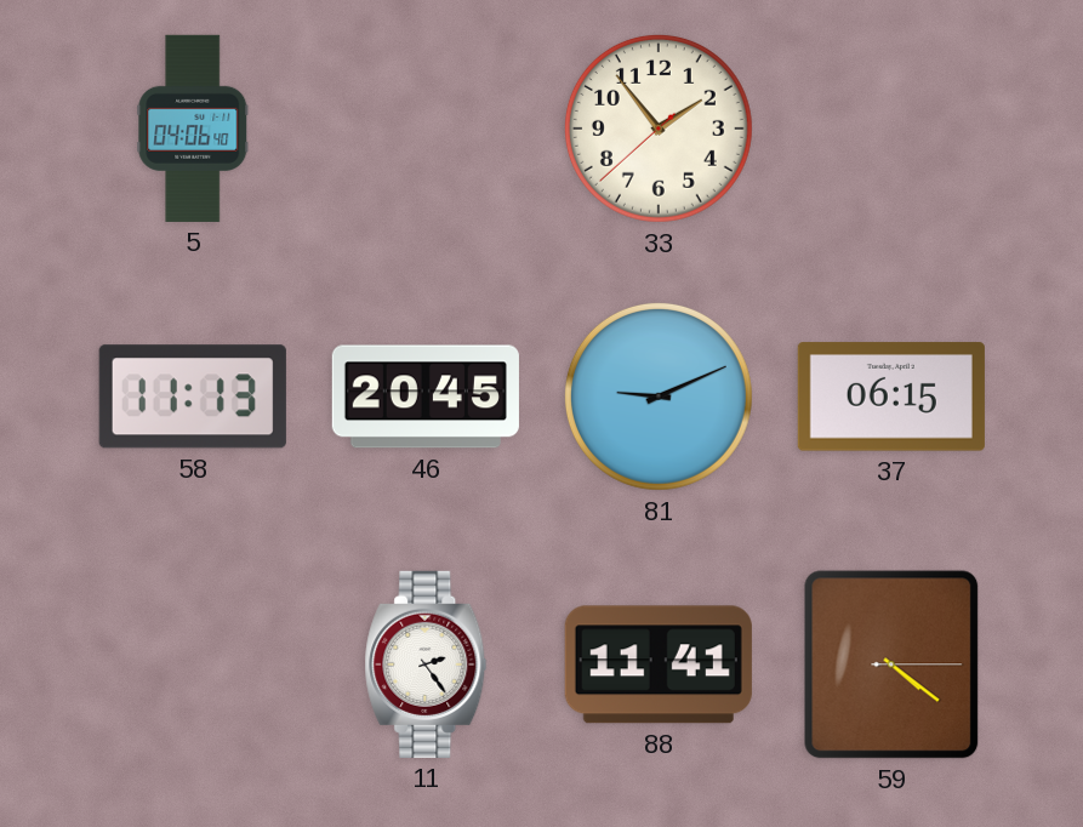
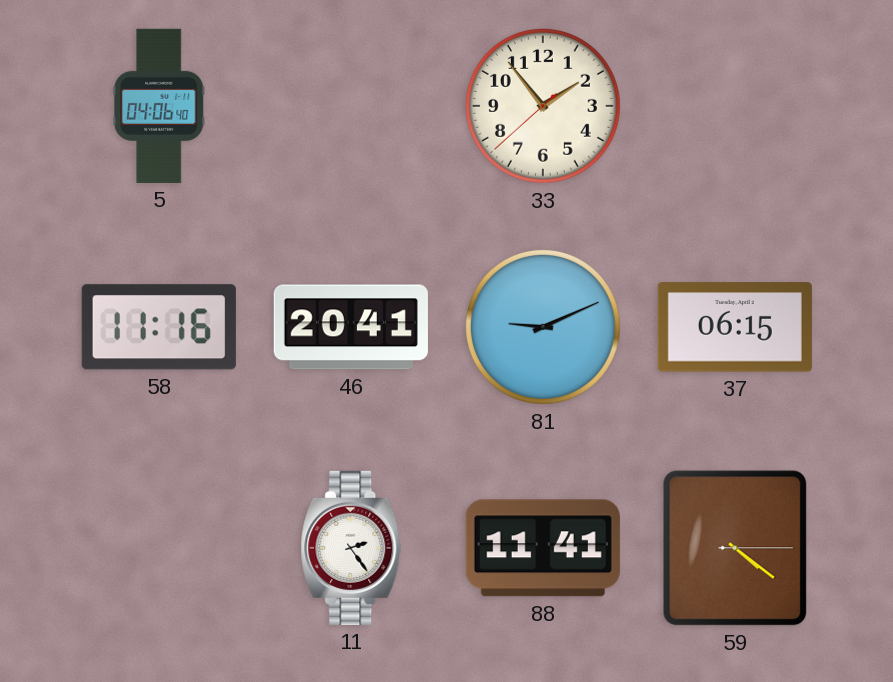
58: 11:13 -> 11:16 (159, 327)
46: 20:45 -> 20:41 (351, 327)
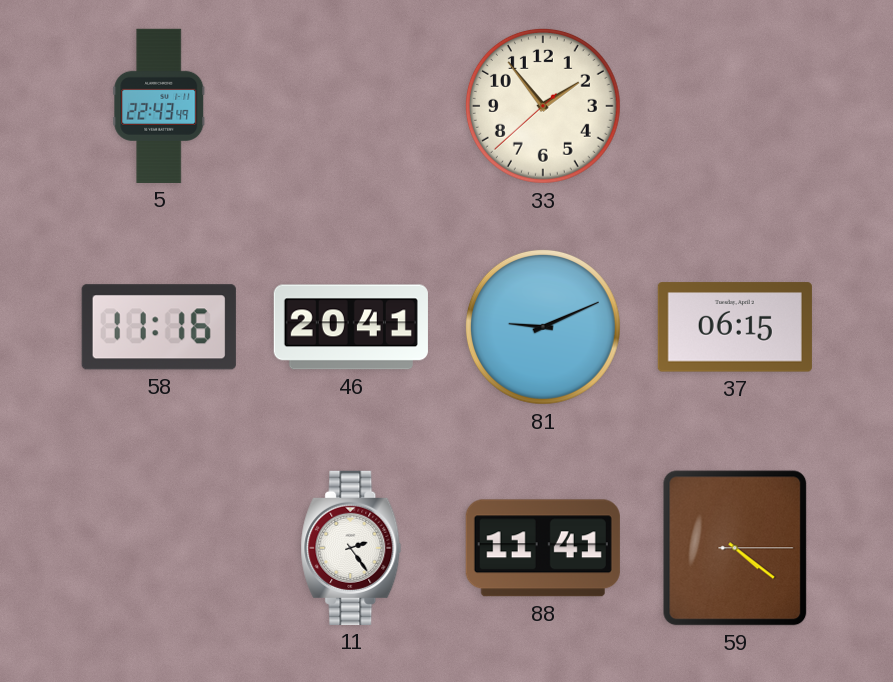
5: 04:06 -> 22:43 (159, 106)
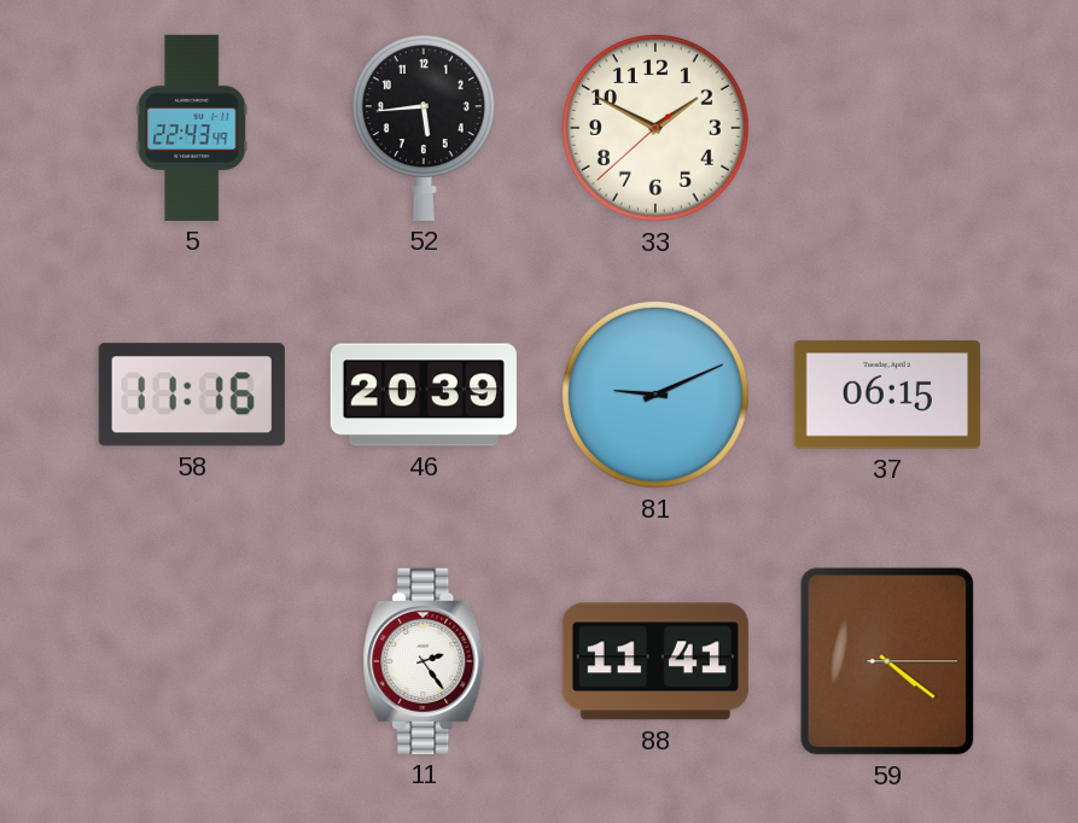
52: none -> 5:44 (424, 128)
33: 1:53 -> 1:49 (655, 128)
46: 20:41 -> 20:39 (424, 395)
